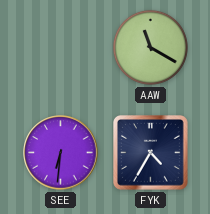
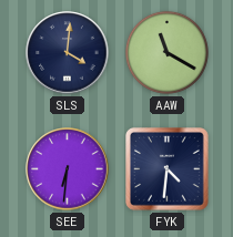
SLS: none -> 4:01 (68, 53)
FYK: 4:35 -> 4:31 (168, 169)
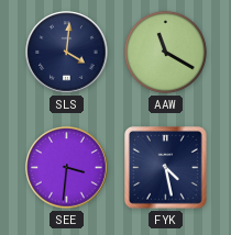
SEE: 6:31 -> 3:31 (67, 168)
FYK: 4:31 -> 4:28 (166, 168)
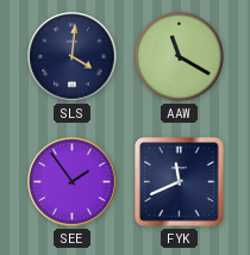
SEE: 3:31 -> 1:54 (73, 182)
FYK: 4:28 -> 11:41 (180, 182)
